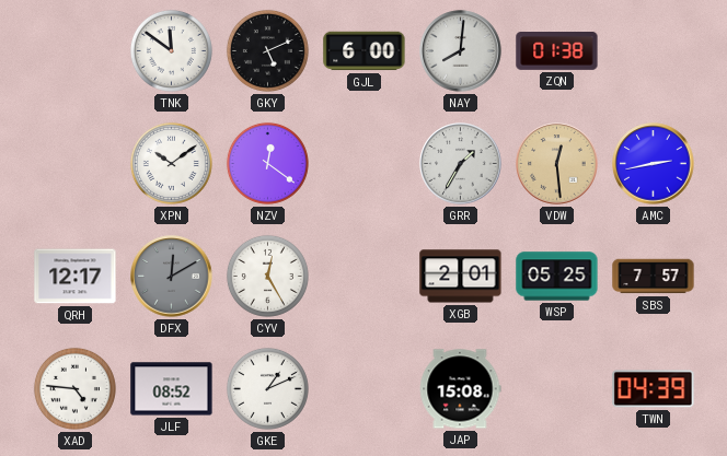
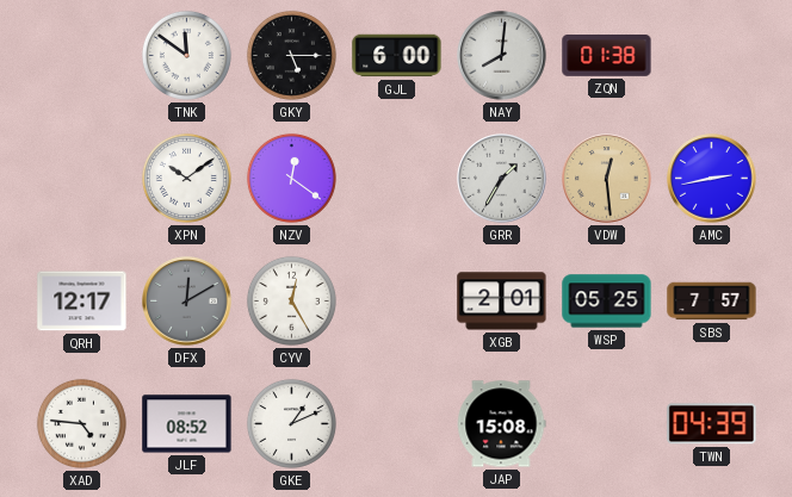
GKY: 5:11 -> 5:15 (291, 55)
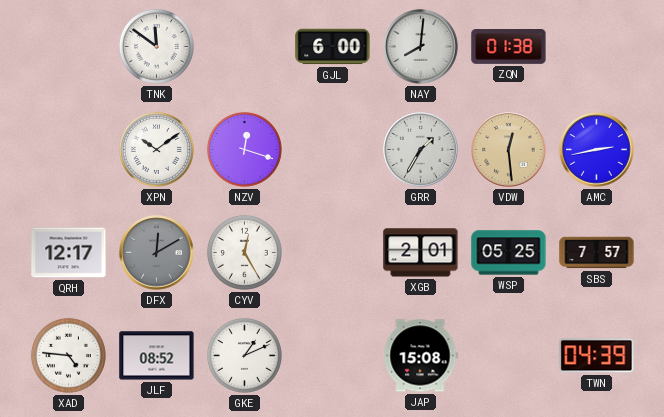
GKY: 5:15 -> none (291, 55)
NZV: 12:21 -> 12:18 (244, 149)
